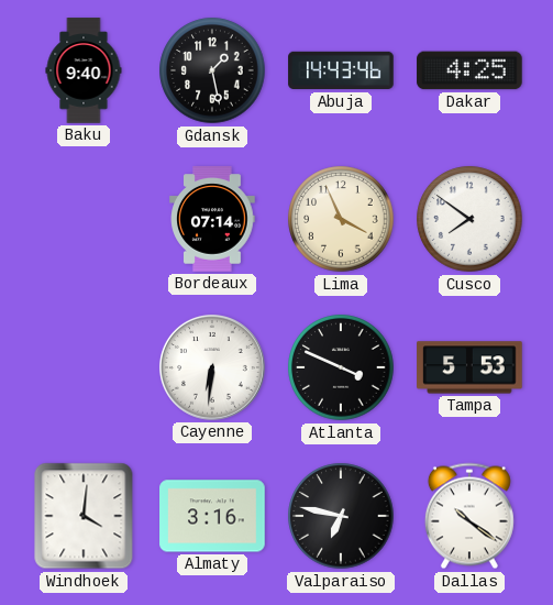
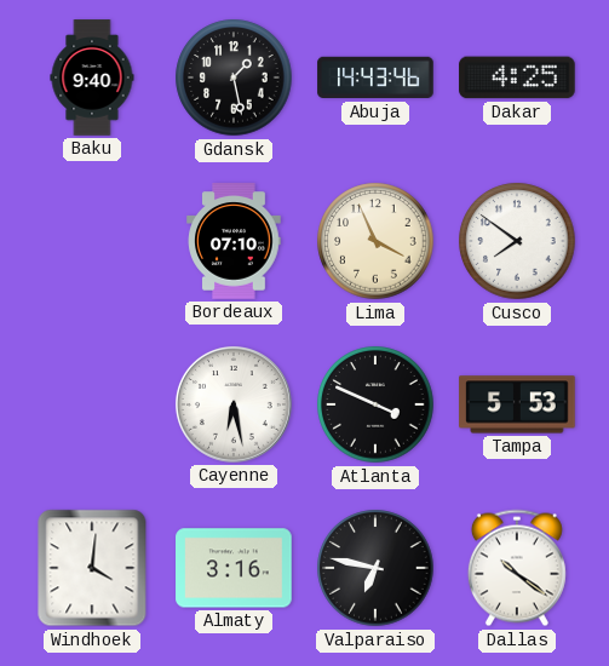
Bordeaux: 07:14 -> 07:10 (234, 241)
Cayenne: 6:31 -> 6:28 (234, 404)
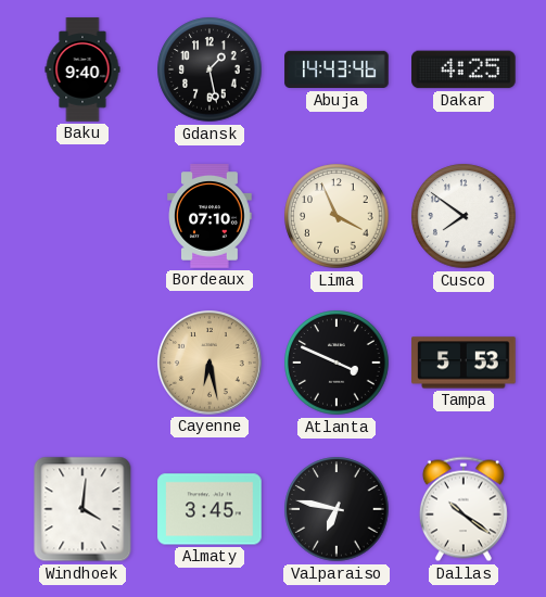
Cayenne dial: white -> champagne (209, 363)
Almaty: 3:16 -> 3:45 (209, 509)
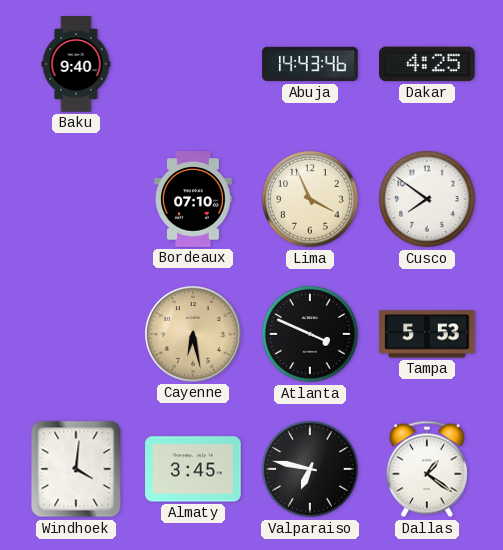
Gdansk: 1:28 -> none (209, 69)
Dallas: 10:21 -> 1:21 (427, 469)
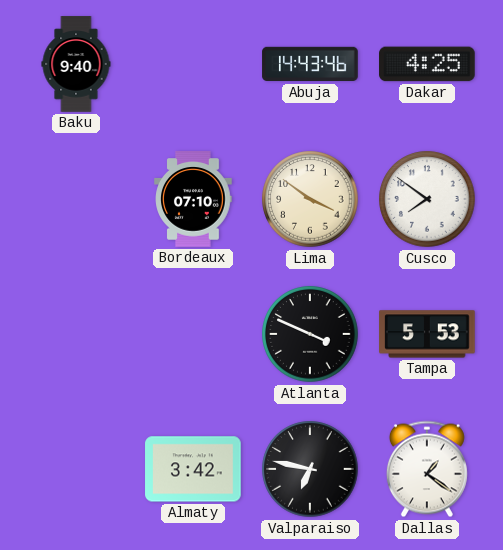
Lima: 3:56 -> 3:51 (310, 199)
Cayenne: 6:28 -> none (193, 334)
Windhoek: 4:01 -> none (76, 469)
Almaty: 3:45 -> 3:42 (193, 469)
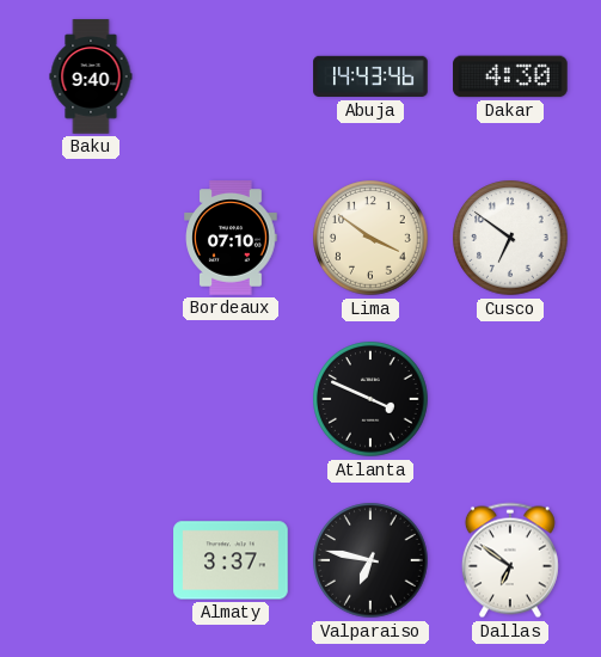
Dakar: 4:25 -> 4:30 (510, 76)
Cusco: 7:51 -> 6:51 (510, 238)
Tampa: 5:53 -> none (427, 334)
Almaty: 3:42 -> 3:37 (231, 560)
Dallas: 1:21 -> 6:51 (510, 560)
